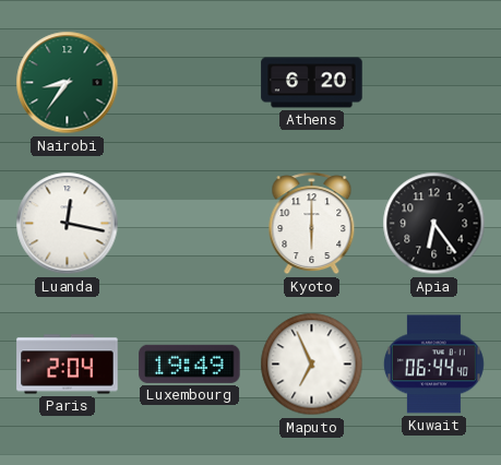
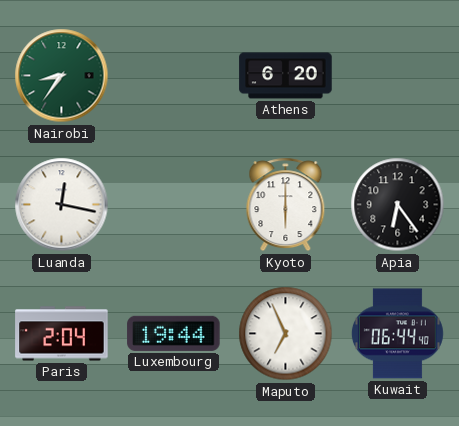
Luxembourg: 19:49 -> 19:44 (174, 333)
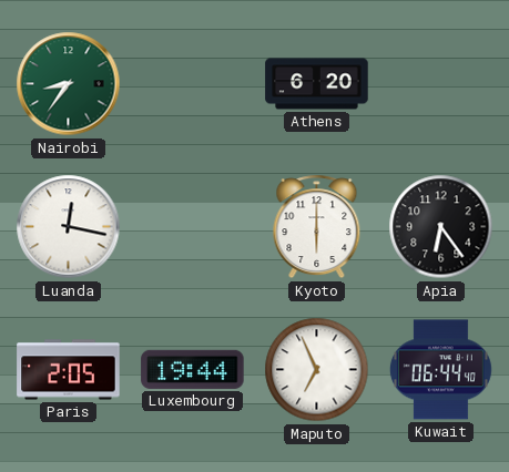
Paris: 2:04 -> 2:05 (69, 370)
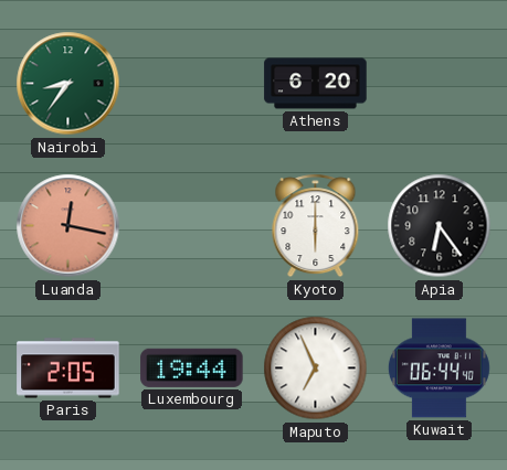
Luanda dial: white -> salmon (68, 226)
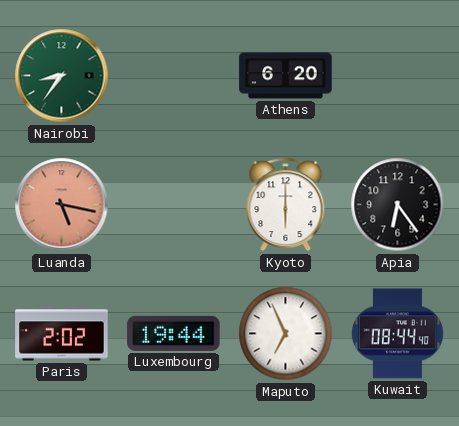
Luanda: 12:17 -> 5:17 (62, 205)
Paris: 2:05 -> 2:02 (62, 334)
Kuwait: 06:44 -> 08:44 (397, 334)
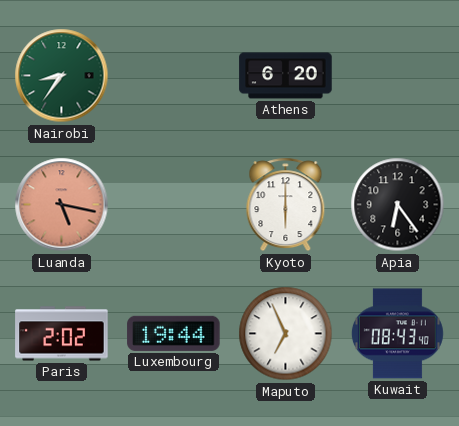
Kuwait: 08:44 -> 08:43 (397, 334)
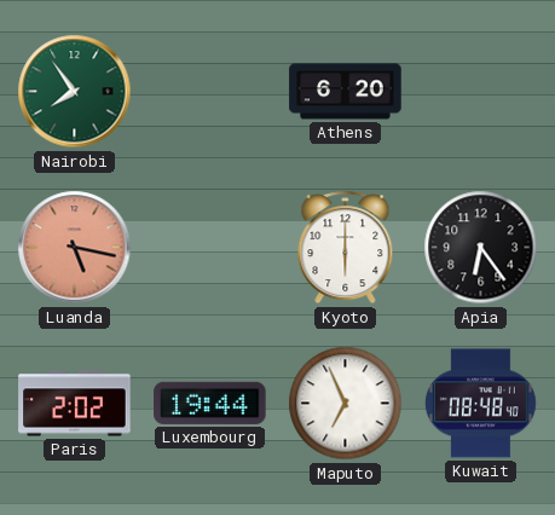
Nairobi: 8:36 -> 7:54 (75, 92)
Kuwait: 08:43 -> 08:48 (480, 404)
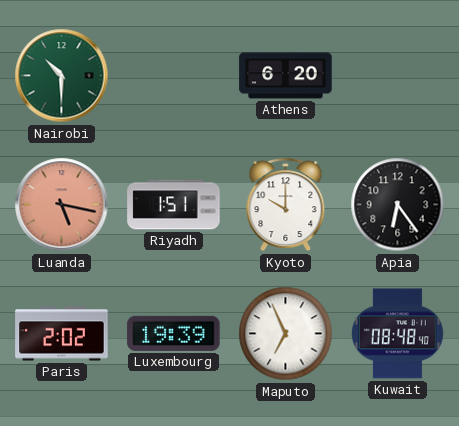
Nairobi: 7:54 -> 10:30 (62, 76)
Riyadh: none -> 1:51 (174, 205)
Kyoto: 6:00 -> 10:00 (286, 205)
Luxembourg: 19:44 -> 19:39 (174, 333)
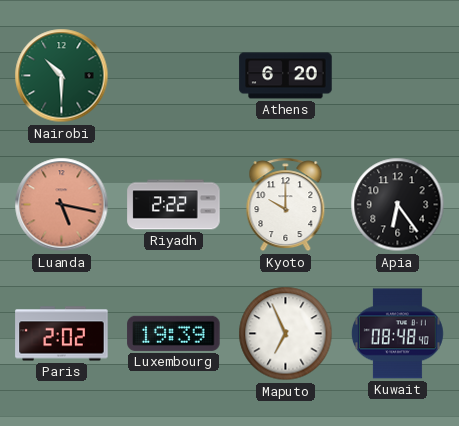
Riyadh: 1:51 -> 2:22 (174, 205)
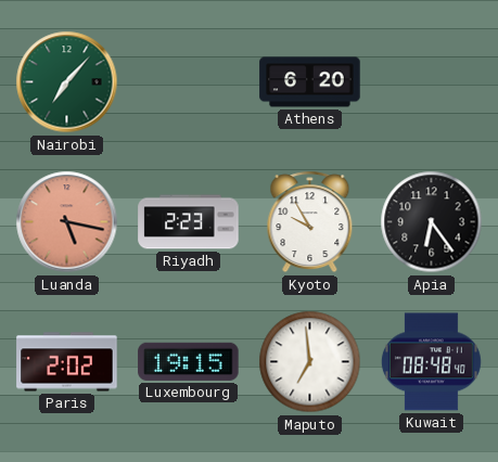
Nairobi: 10:30 -> 7:07 (67, 82)
Riyadh: 2:22 -> 2:23 (189, 222)
Kyoto: 10:00 -> 9:55 (310, 222)
Luxembourg: 19:39 -> 19:15 (189, 361)
Maputo: 6:56 -> 6:59 (310, 362)
